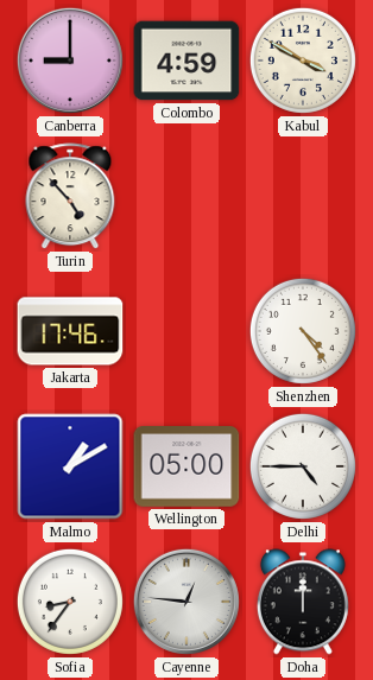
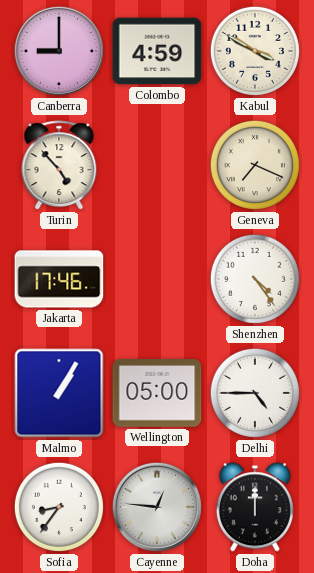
Geneva: none -> 7:19 (255, 165)
Malmo: 1:10 -> 1:05 (59, 393)
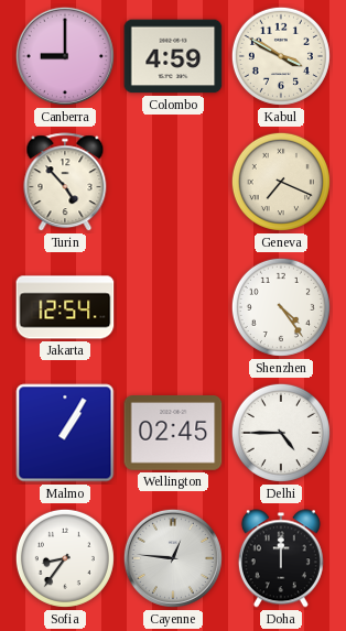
Jakarta: 17:46 -> 12:54 (65, 307)
Wellington: 05:00 -> 02:45 (173, 434)
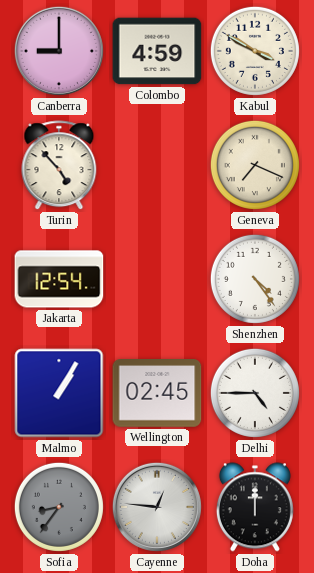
Sofia dial: white -> grey (59, 507)
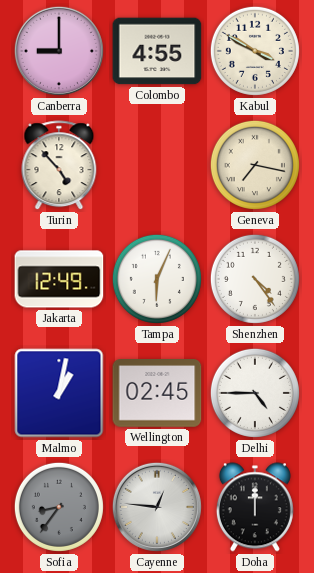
Colombo: 4:59 -> 4:55 (157, 51)
Geneva: 7:19 -> 7:17 (255, 165)
Jakarta: 12:54 -> 12:49 (59, 279)
Tampa: none -> 6:04 (157, 279)
Malmo: 1:05 -> 1:02 (59, 393)
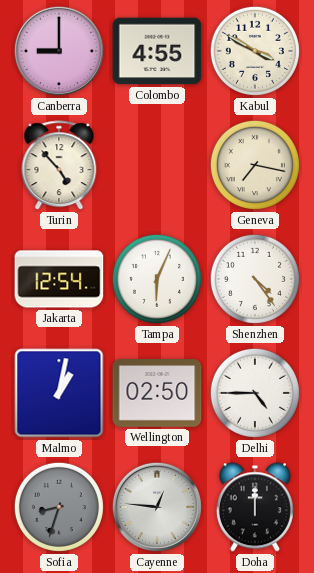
Jakarta: 12:49 -> 12:54 (59, 279)
Wellington: 02:45 -> 02:50 (157, 394)
Sofia: 8:36 -> 8:33 (59, 507)
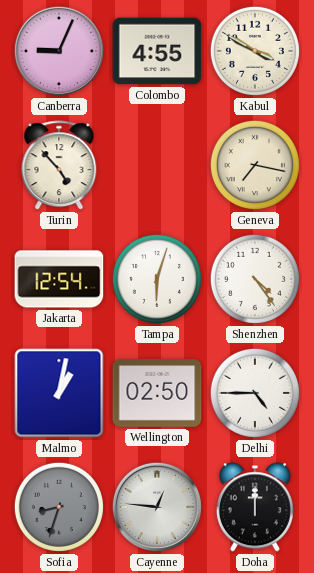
Canberra: 9:00 -> 9:04 (59, 51)
Tampa: 6:04 -> 6:03 (157, 279)
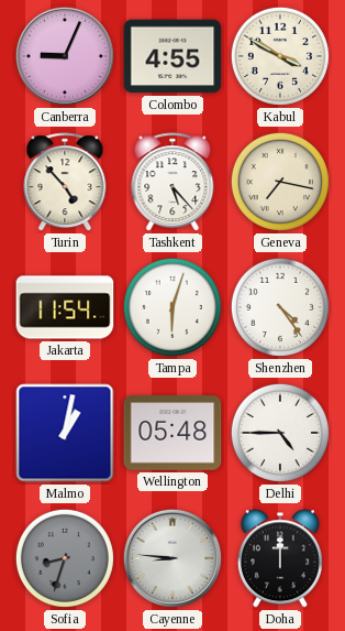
Tashkent: none -> 5:23 (172, 183)
Jakarta: 12:54 -> 11:54 (65, 307)
Wellington: 02:50 -> 05:48 (172, 434)
Cayenne: 12:46 -> 8:46 (172, 558)
